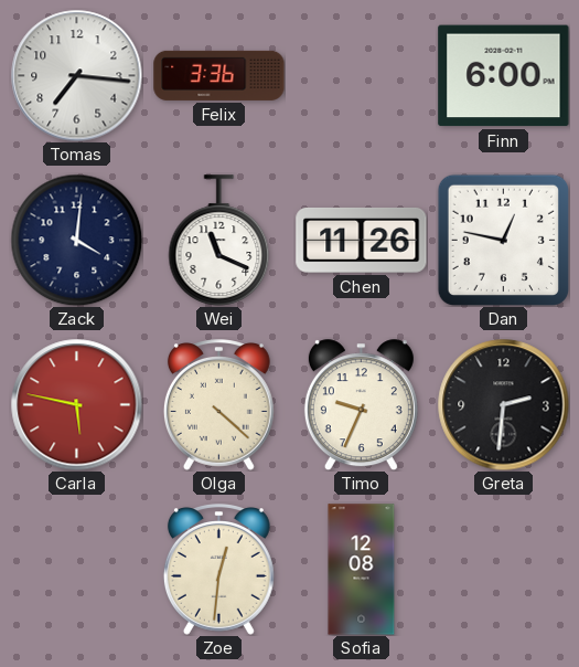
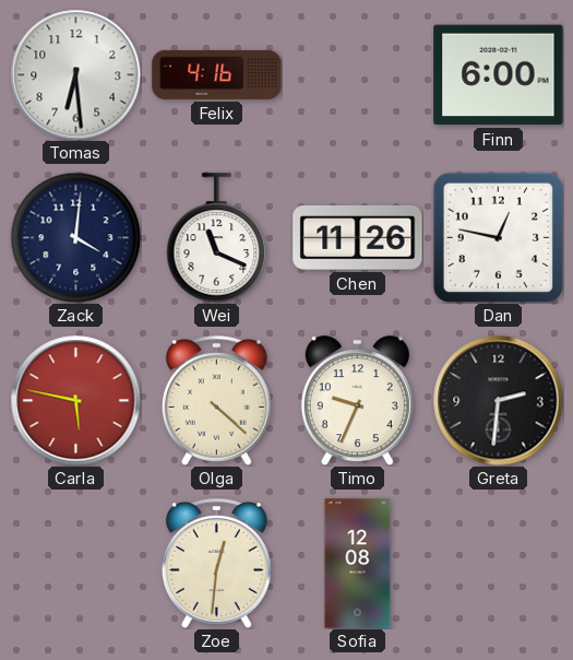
Tomas: 7:16 -> 6:29 (76, 75)
Felix: 3:36 -> 4:16 (217, 74)
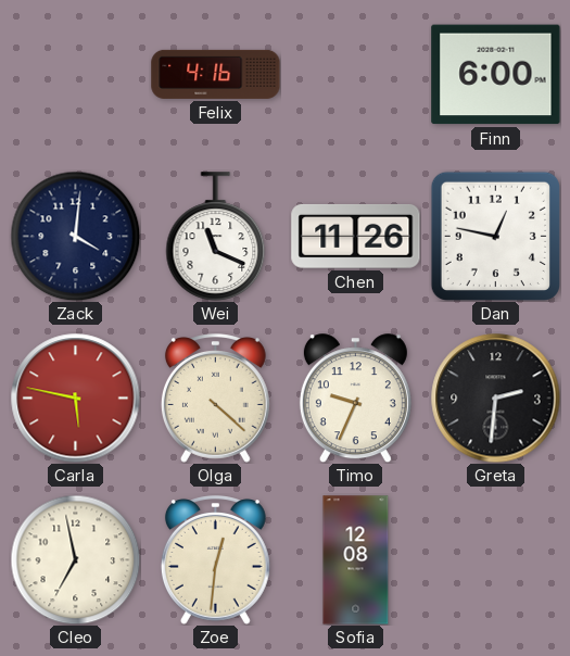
Tomas: 6:29 -> none (76, 75)
Cleo: none -> 6:58 (75, 559)
